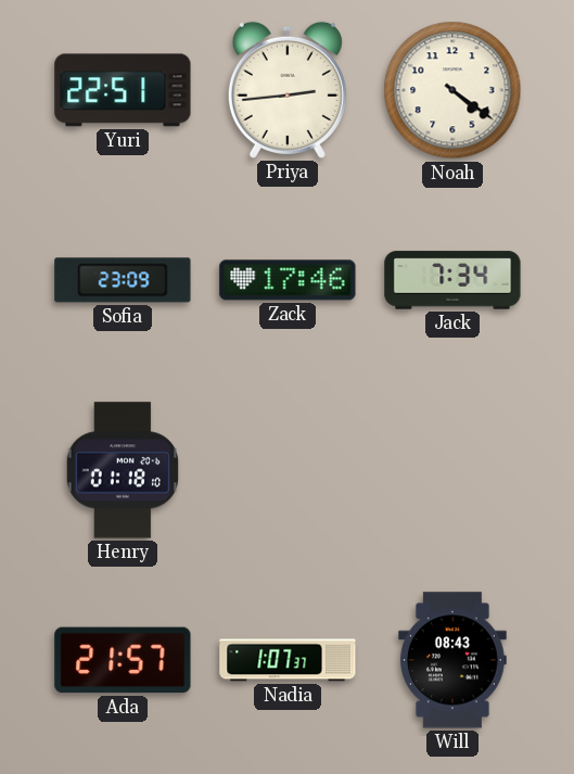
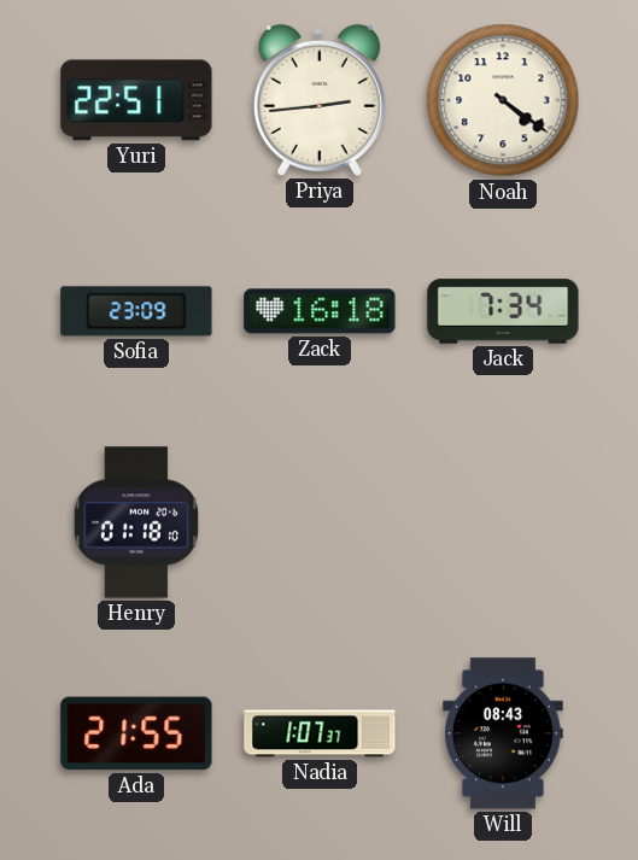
Zack: 17:46 -> 16:18 (320, 311)
Ada: 21:57 -> 21:55 (136, 733)
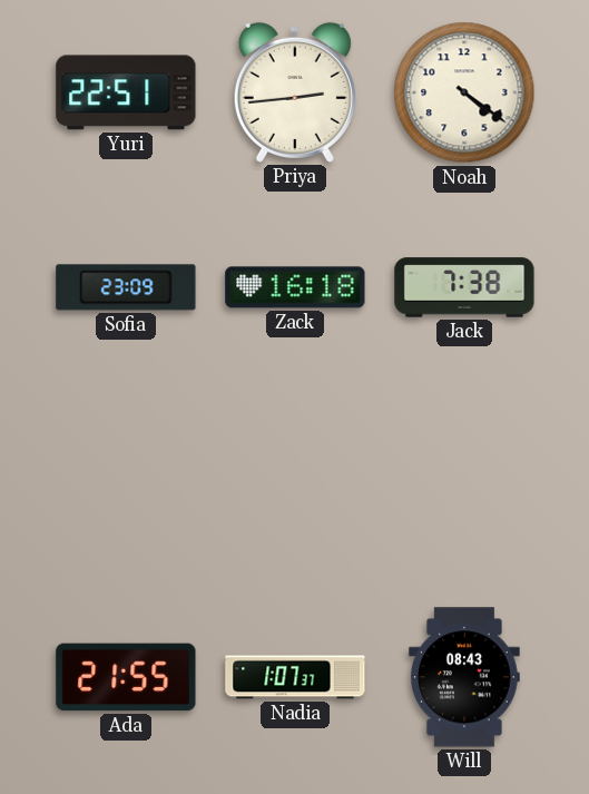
Jack: 7:34 -> 7:38 (464, 287)
Henry: 01:18 -> none (135, 522)
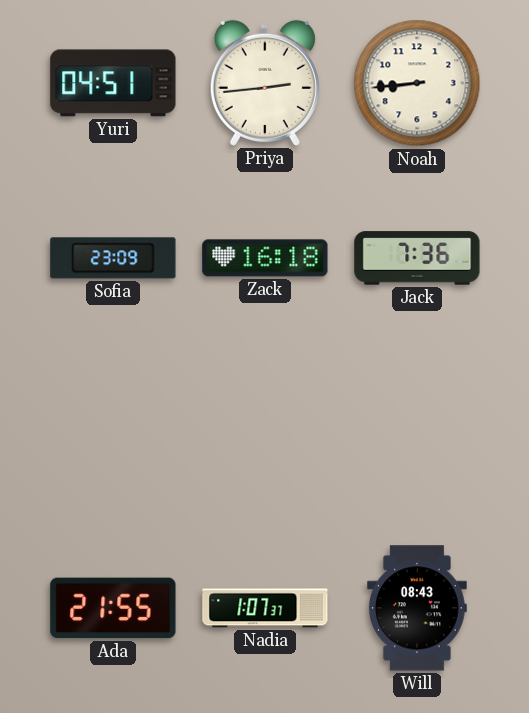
Yuri: 22:51 -> 04:51 (113, 83)
Noah: 4:21 -> 8:44 (417, 83)
Jack: 7:38 -> 7:36 (417, 258)
